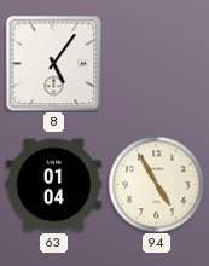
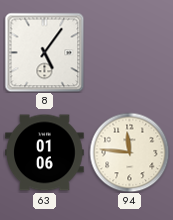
63: 01:04 -> 01:06 (45, 153)
94: 4:55 -> 11:46 (129, 152)
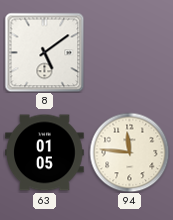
8: 5:06 -> 5:09 (44, 52)
63: 01:06 -> 01:05 (45, 153)
